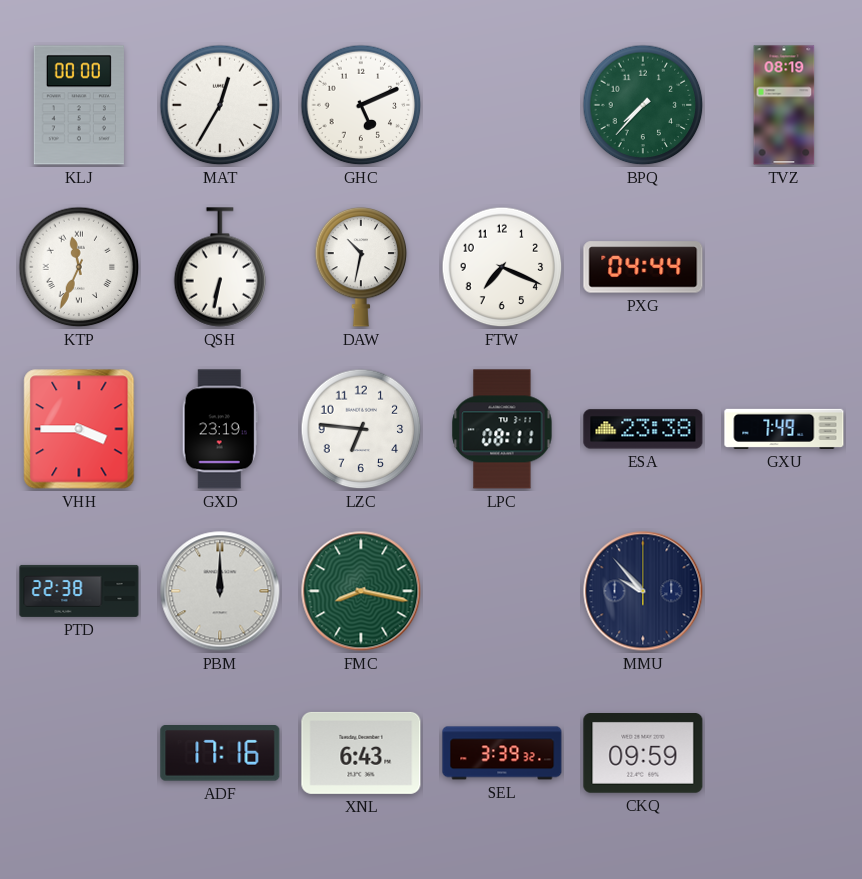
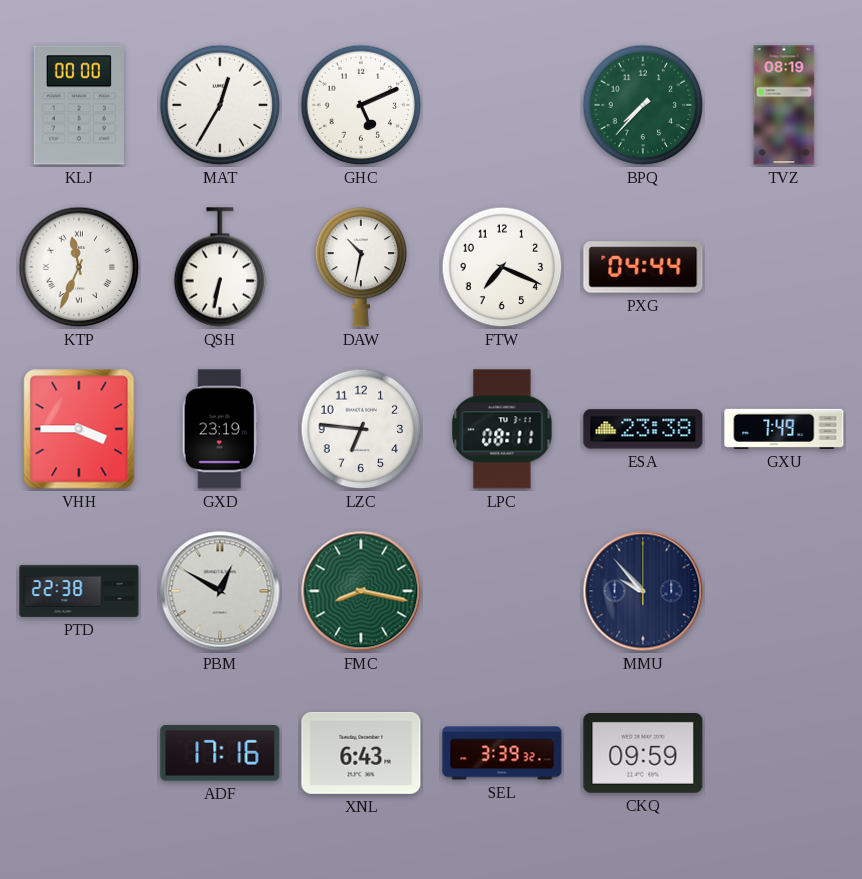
PBM: 12:00 -> 12:50 (220, 591)
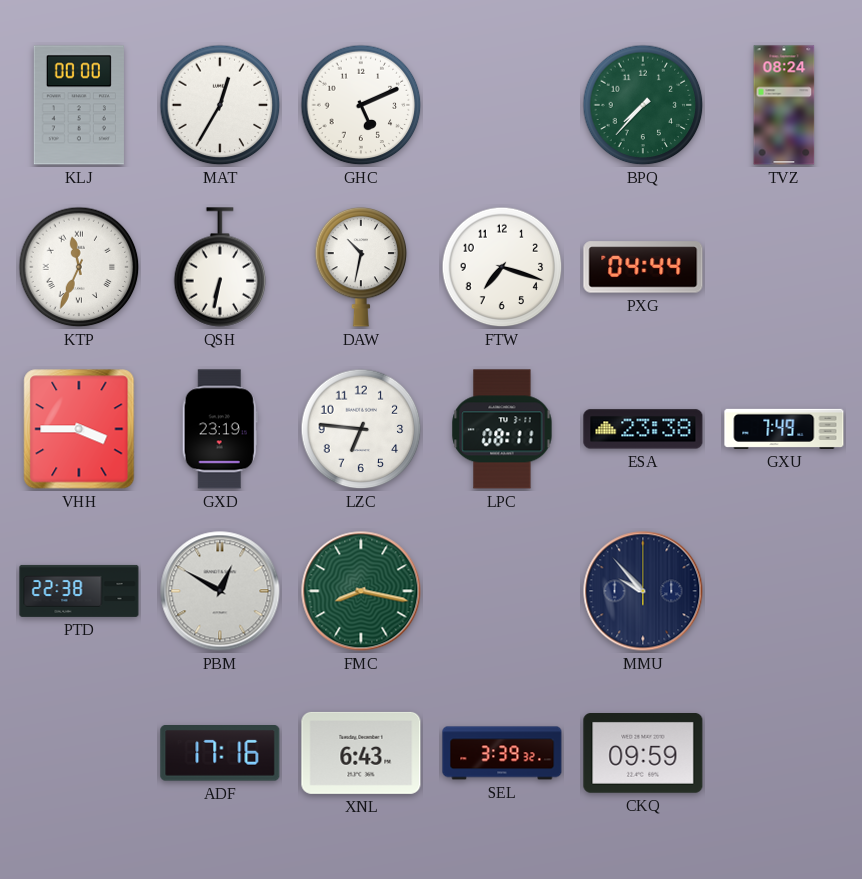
TVZ: 08:19 -> 08:24 (784, 105)
FTW: 7:19 -> 7:18 (502, 267)
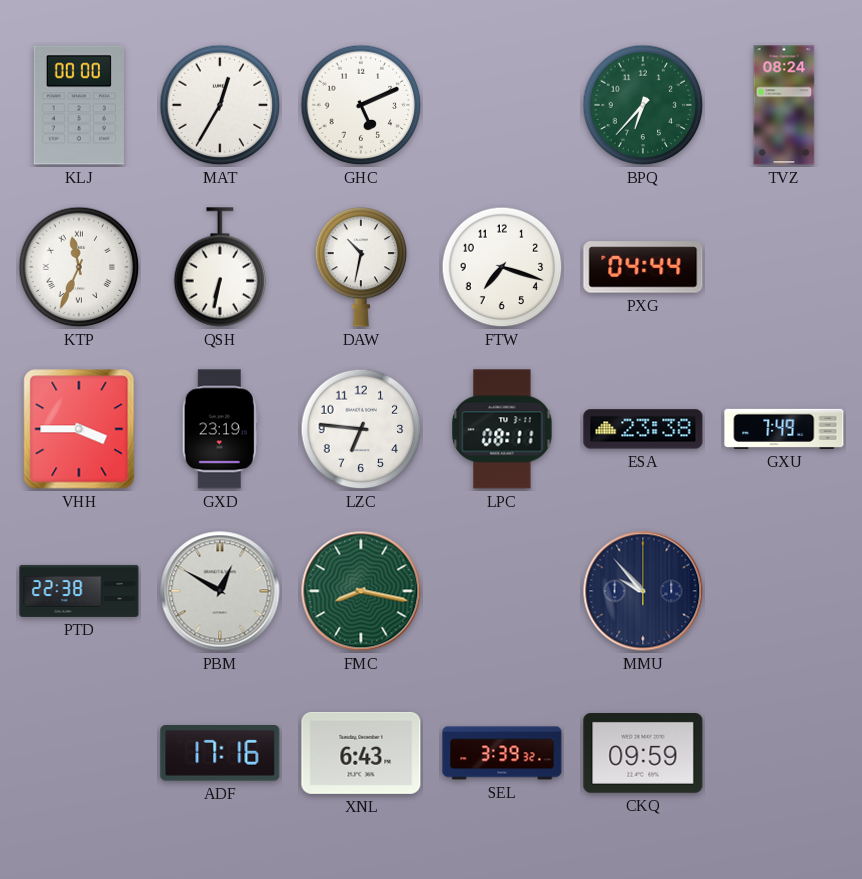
BPQ: 7:37 -> 6:37 (643, 105)
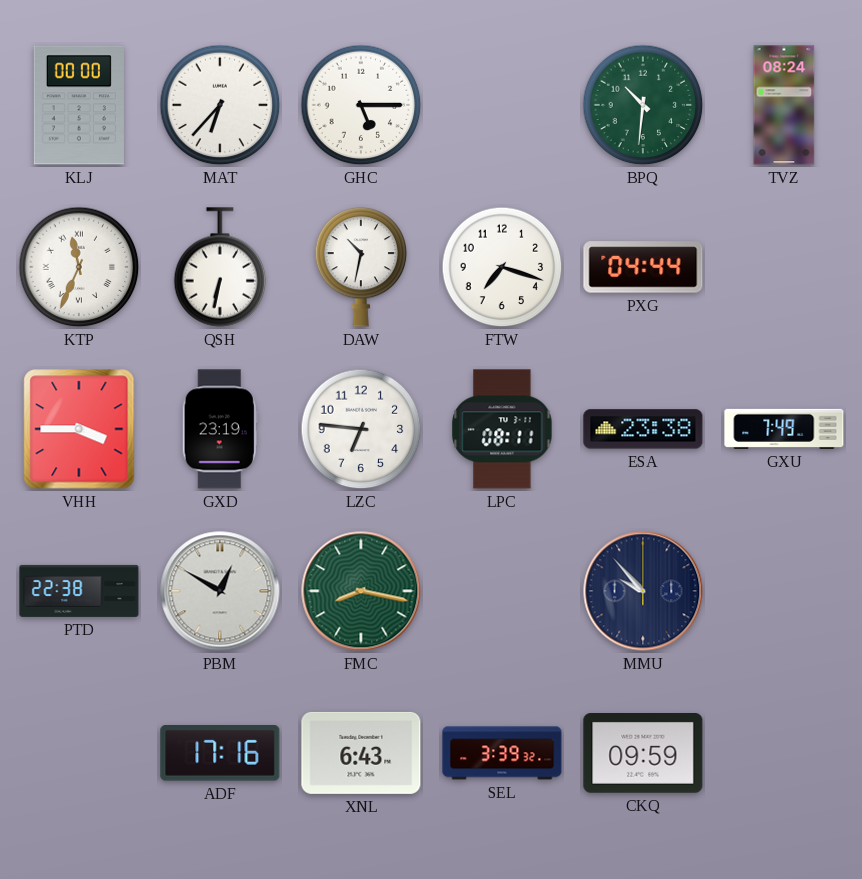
MAT: 12:35 -> 6:37 (220, 105)
GHC: 5:11 -> 5:15 (361, 105)
BPQ: 6:37 -> 10:31 (643, 105)
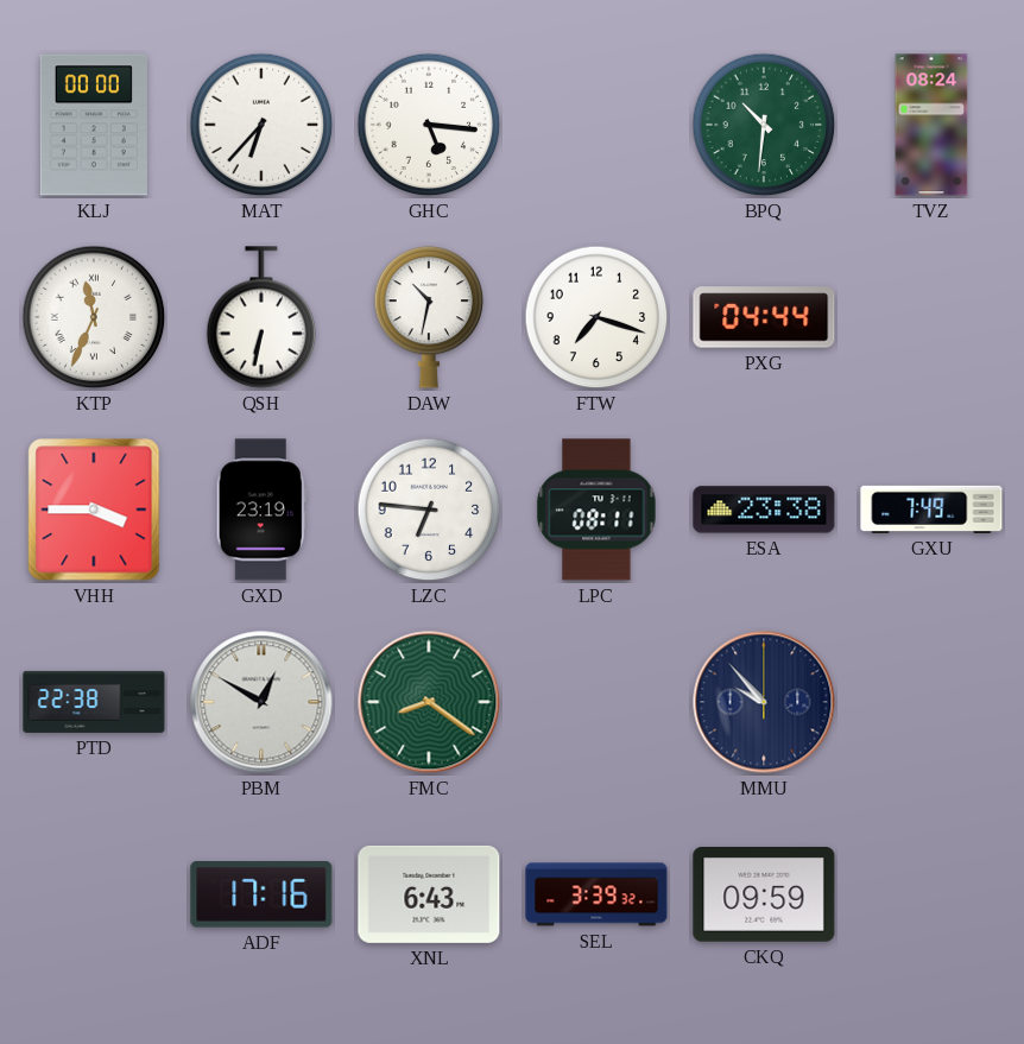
GHC: 5:15 -> 5:16 (429, 125)
FMC: 8:17 -> 8:21 (429, 702)
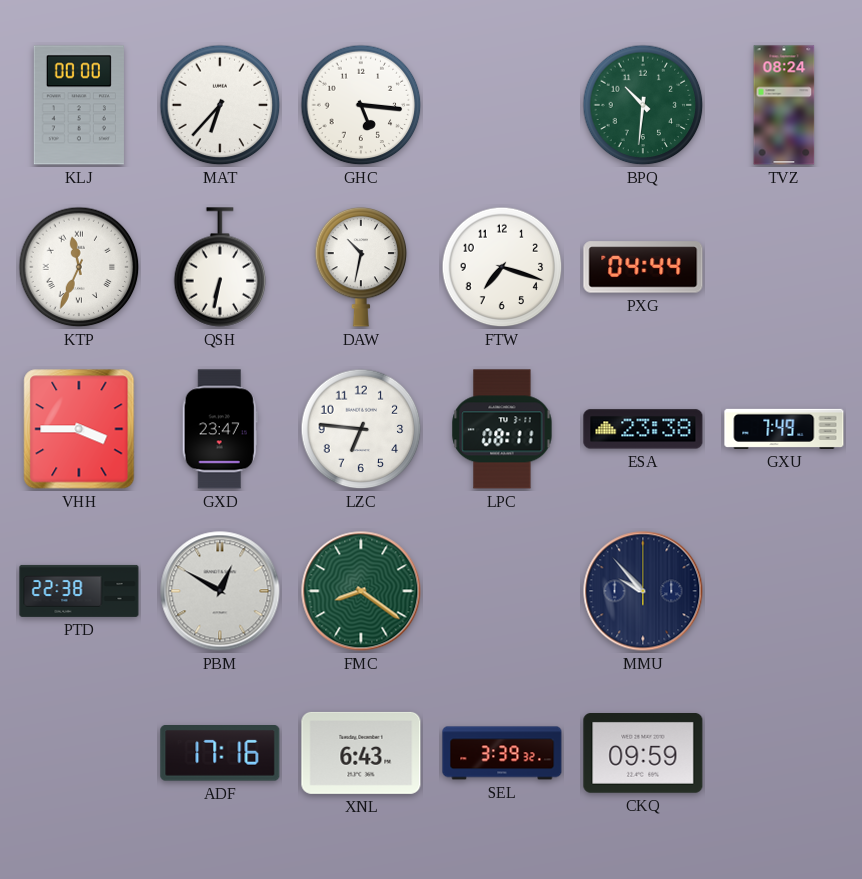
GXD: 23:19 -> 23:47 (220, 429)
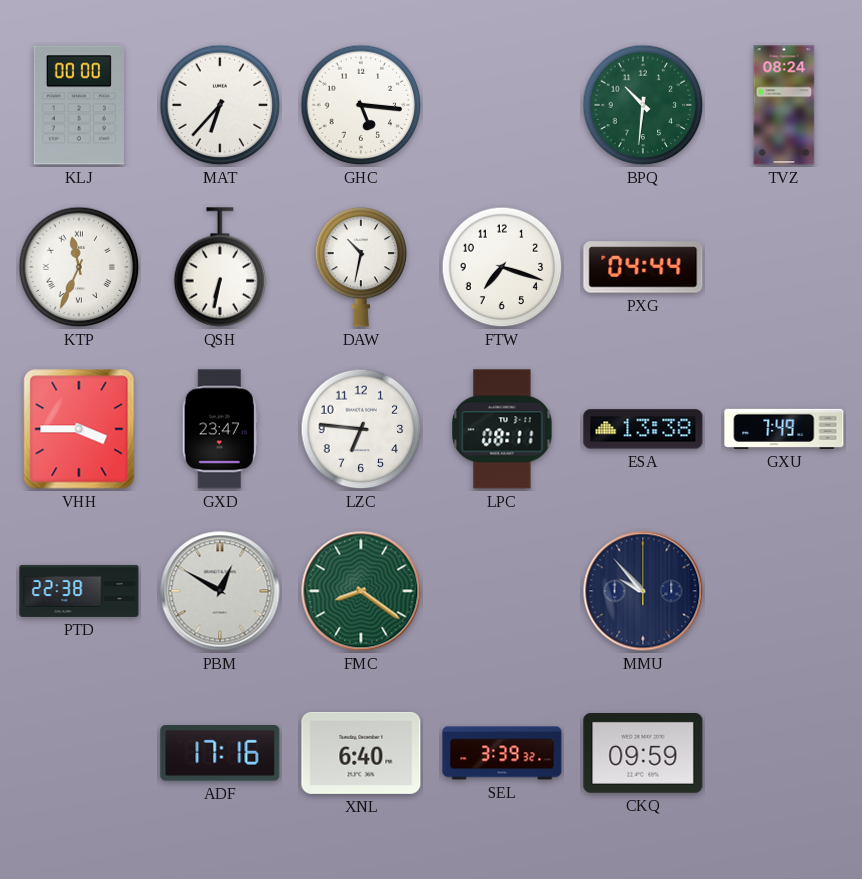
ESA: 23:38 -> 13:38 (643, 429)
XNL: 6:43 -> 6:40 (361, 753)
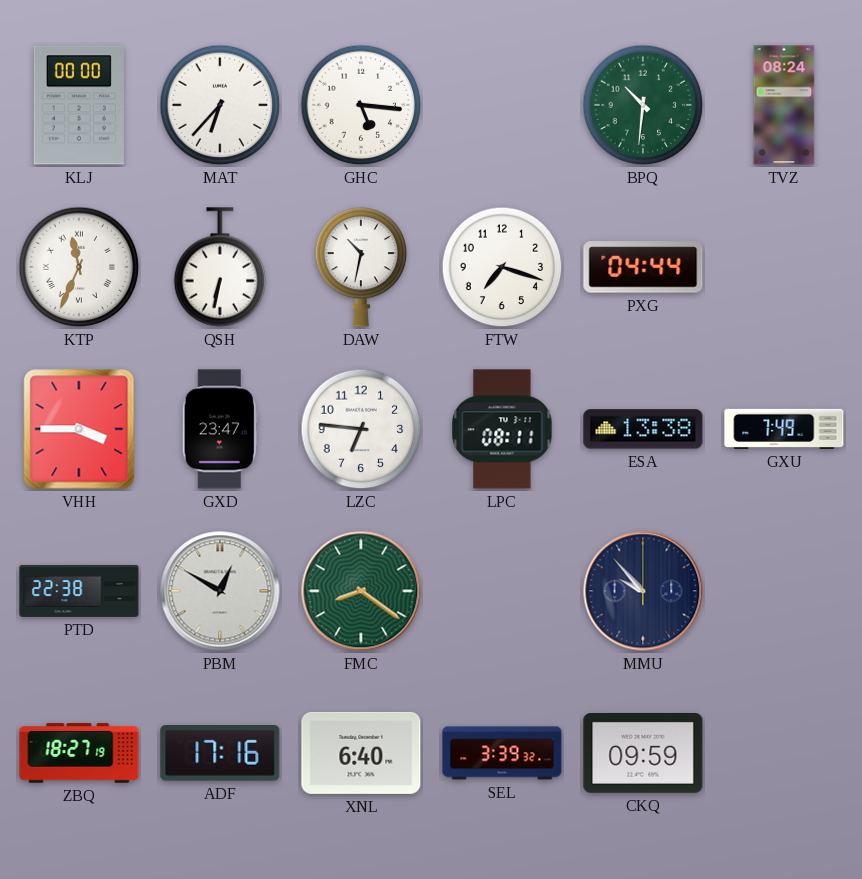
ZBQ: none -> 18:27 (79, 753)
